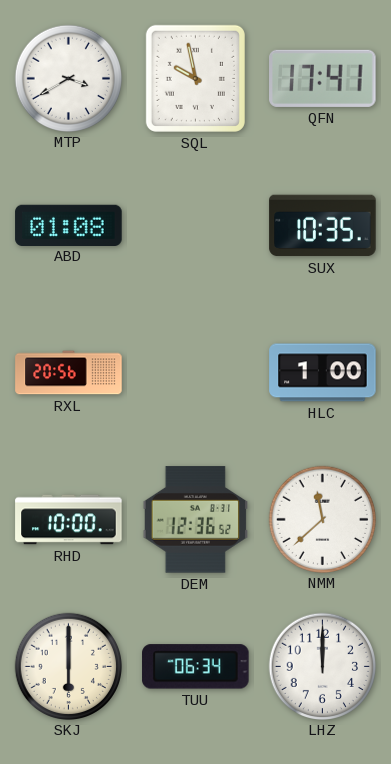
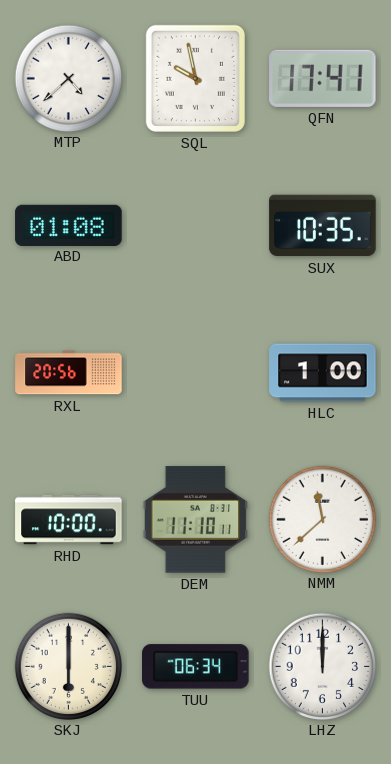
MTP: 3:40 -> 4:38 (68, 78)
DEM: 12:36 -> 11:10 (195, 520)
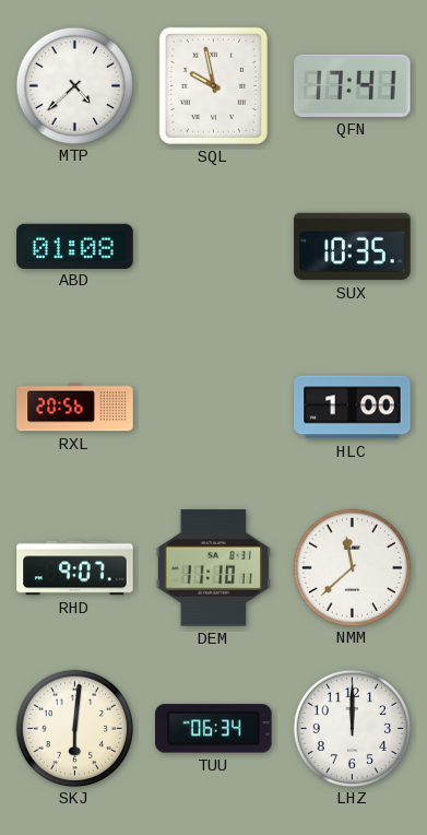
RHD: 10:00 -> 9:07 (75, 568)
SKJ: 6:00 -> 6:01 (74, 728)
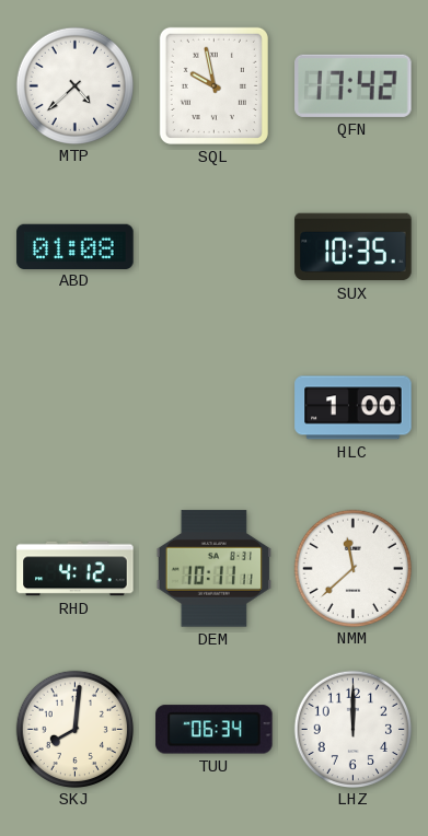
QFN: 17:41 -> 17:42 (354, 85)
RXL: 20:56 -> none (75, 408)
RHD: 9:07 -> 4:12 (76, 569)
DEM: 11:10 -> 10:11 (213, 569)
SKJ: 6:01 -> 8:01 (74, 729)
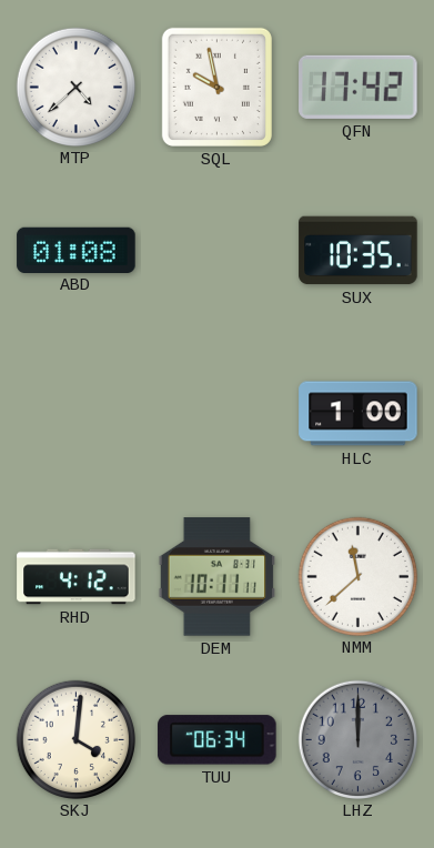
SKJ: 8:01 -> 4:01 (75, 739)
LHZ dial: white -> grey (357, 739)
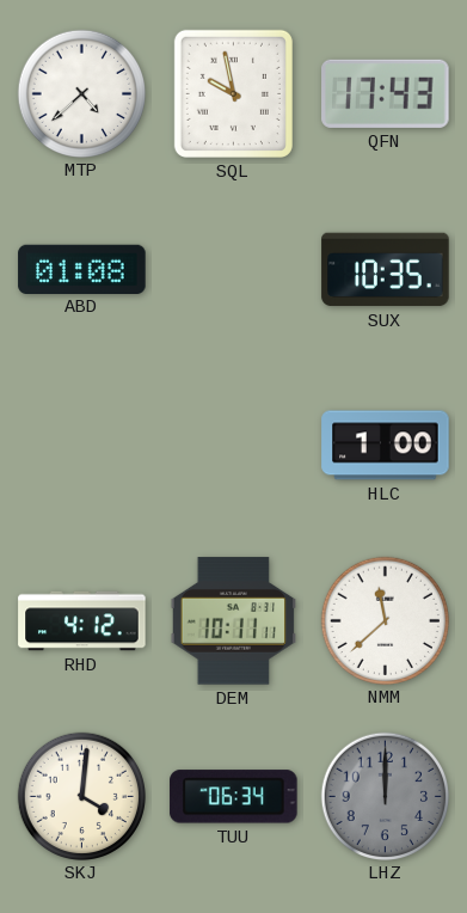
QFN: 17:42 -> 17:43 (386, 93)
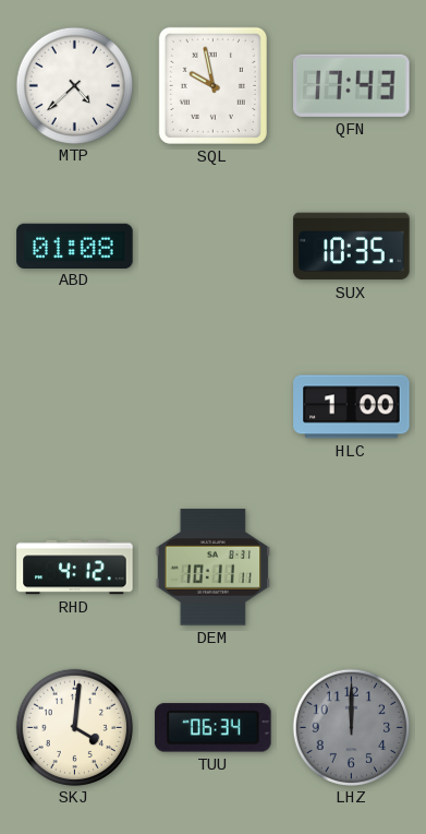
NMM: 11:38 -> none (385, 620)
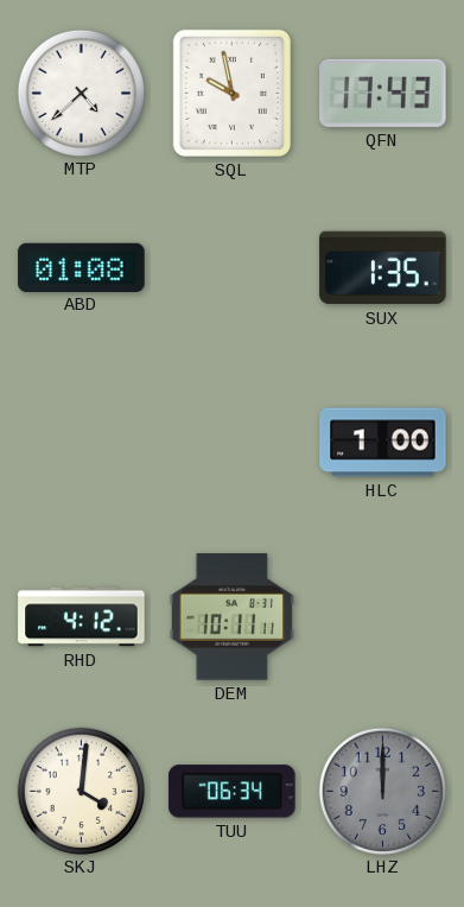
SUX: 10:35 -> 1:35 (383, 268)
